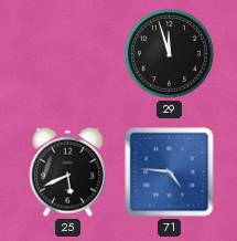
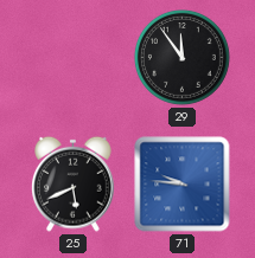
29: 11:57 -> 11:54 (181, 57)
71: 4:46 -> 9:46 (183, 185)
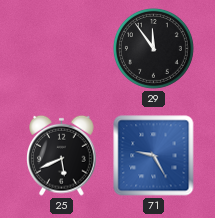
71: 9:46 -> 9:25 (154, 156)
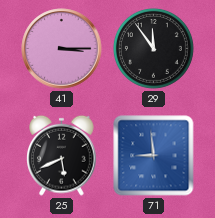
41: none -> 3:15 (62, 49)
71: 9:25 -> 8:59 (154, 156)
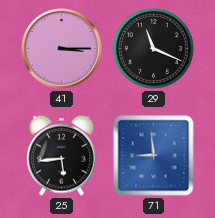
29: 11:54 -> 11:19 (153, 48)
25: 5:41 -> 5:44 (62, 155)
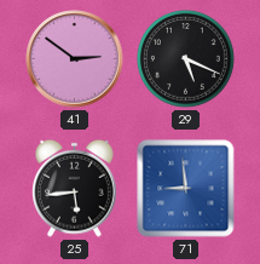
41: 3:15 -> 2:51 (75, 59)
29: 11:19 -> 5:19 (185, 58)
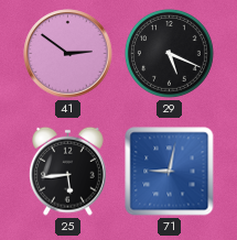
71: 8:59 -> 9:02 (170, 172)
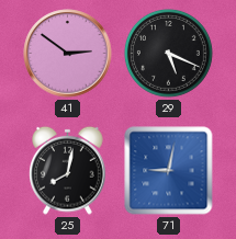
25: 5:44 -> 8:02 (68, 170)
